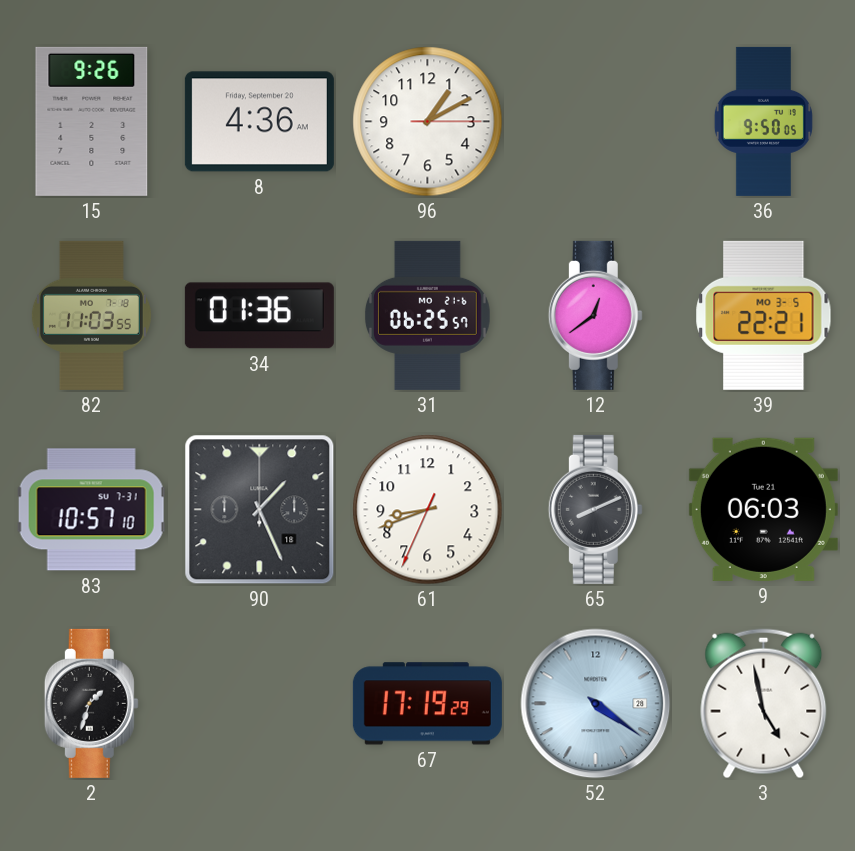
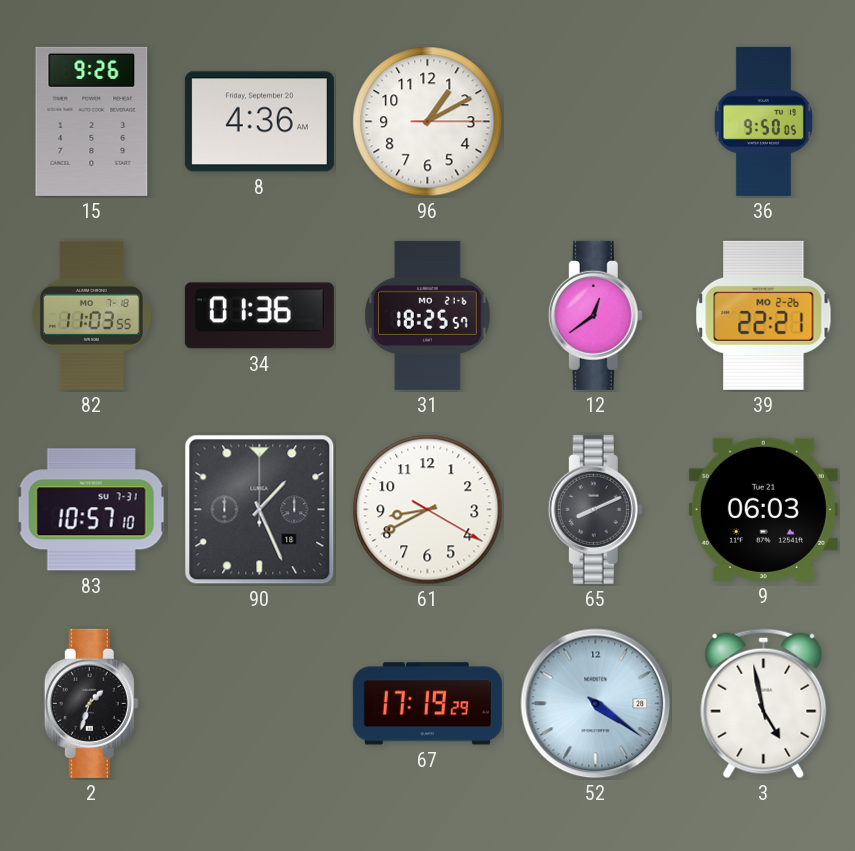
31: 06:25 -> 18:25 (427, 315)
39 date: MO 3-5 -> MO 2-26 (764, 315)
61: 8:41 -> 8:40 (428, 510)
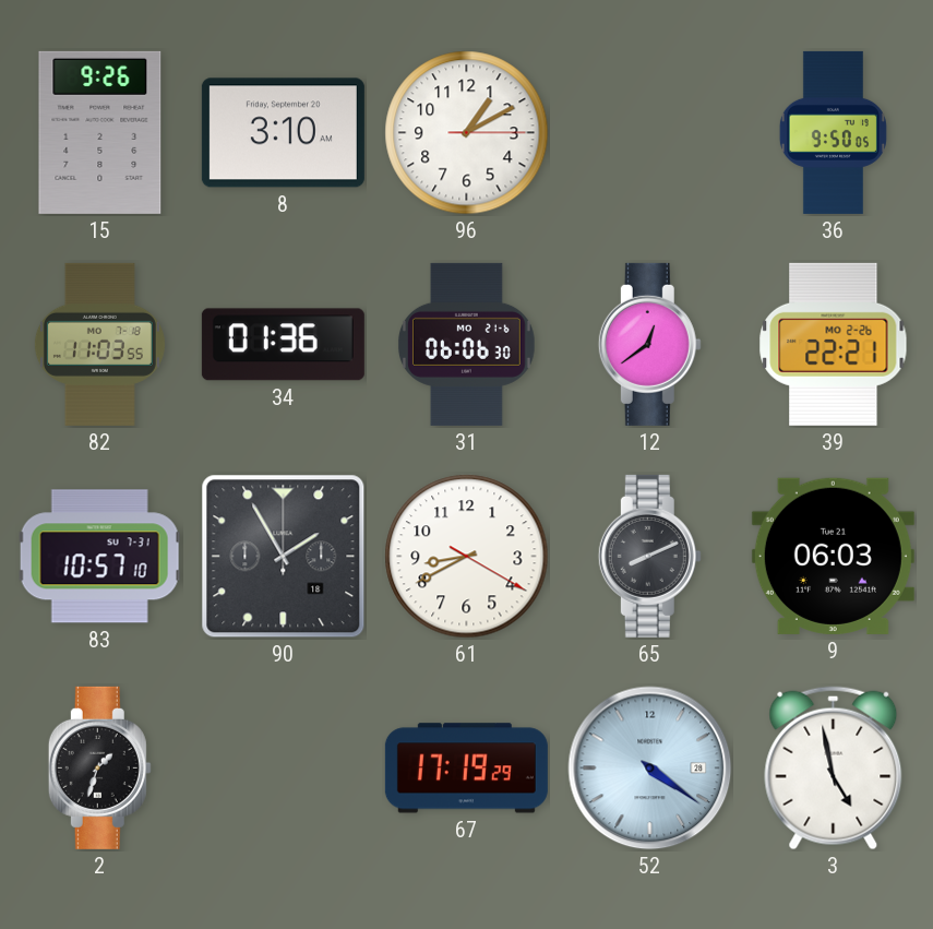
8: 4:36 -> 3:10 (283, 133)
31: 18:25 -> 06:06 (466, 344)
90: 1:26 -> 1:55 (284, 557)
